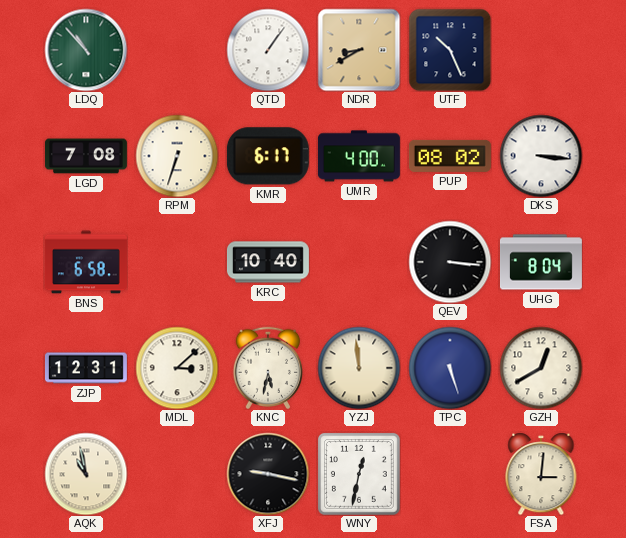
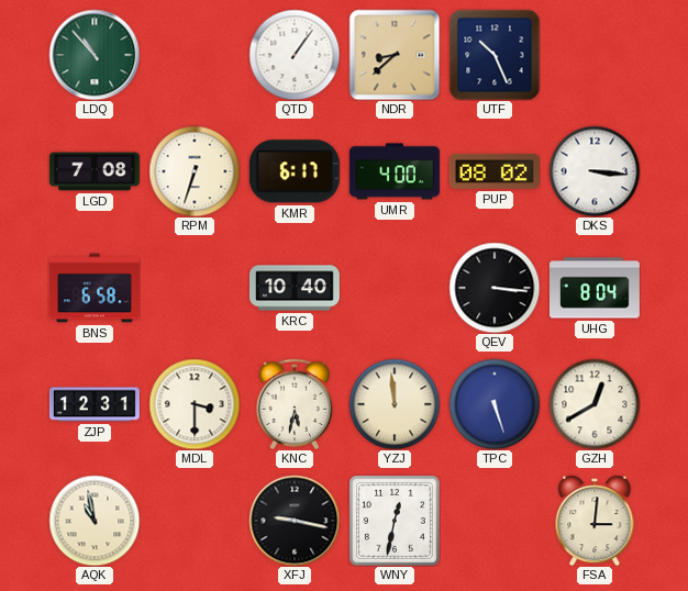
NDR: 8:40 -> 8:38 (395, 55)
MDL: 3:08 -> 3:30 (195, 404)
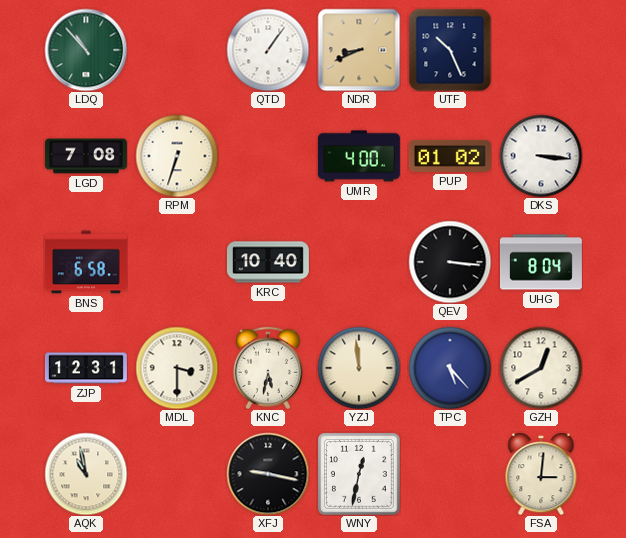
NDR: 8:38 -> 8:41 (359, 50)
KMR: 6:17 -> none (295, 171)
PUP: 08:02 -> 01:02 (450, 156)
TPC: 5:27 -> 5:23 (450, 368)
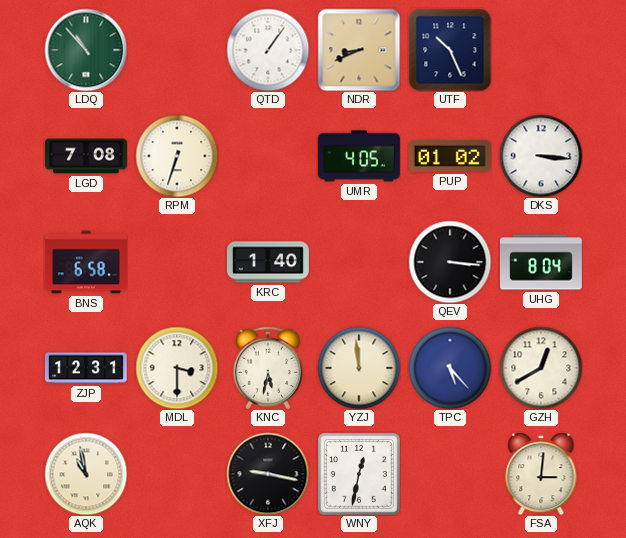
UMR: 4:00 -> 4:05 (359, 156)
KRC: 10:40 -> 1:40 (268, 262)
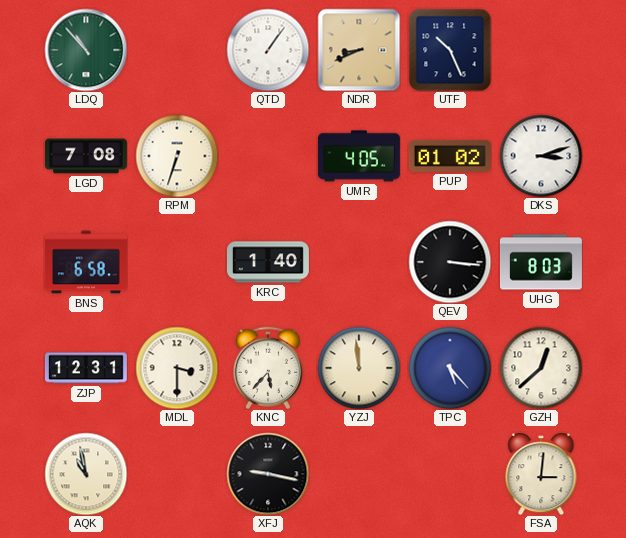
DKS: 3:16 -> 3:12 (541, 156)
UHG: 8:04 -> 8:03 (541, 262)
KNC: 5:32 -> 5:37 (267, 367)
GZH: 12:40 -> 12:38 (541, 368)
WNY: 12:32 -> none (359, 474)
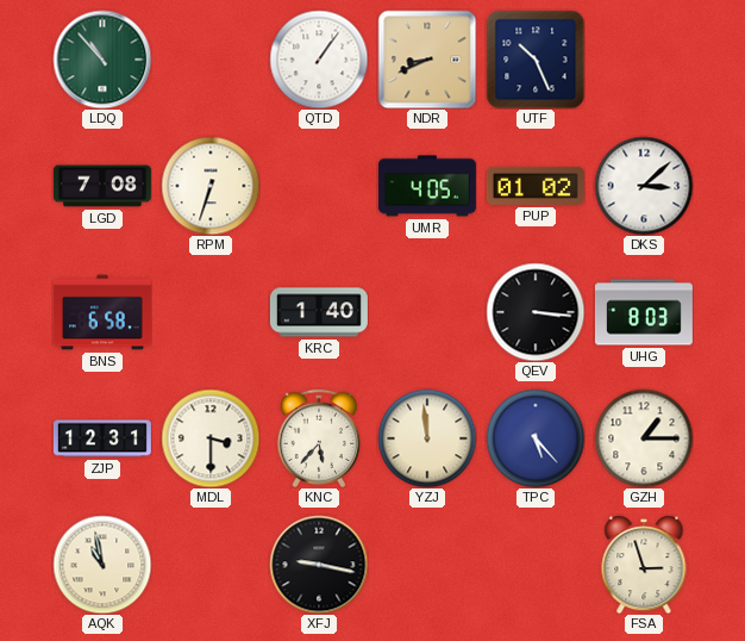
DKS: 3:12 -> 3:08 (644, 186)
GZH: 12:38 -> 1:15 (644, 438)
FSA: 3:01 -> 2:57 (644, 565)
